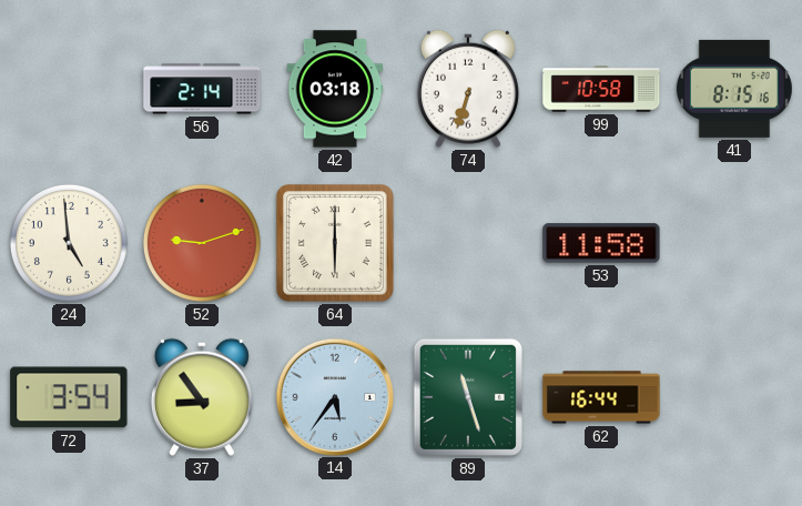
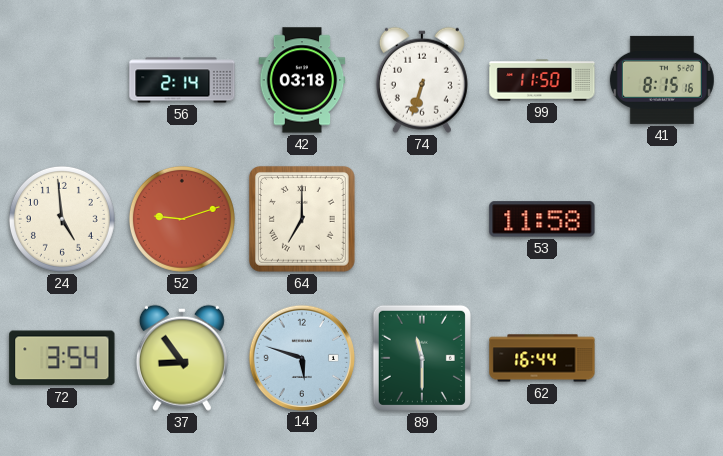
99: 10:58 -> 11:50 (542, 80)
64: 6:00 -> 7:00 (302, 219)
14: 5:36 -> 5:48 (301, 357)
89: 11:27 -> 11:30 (422, 358)
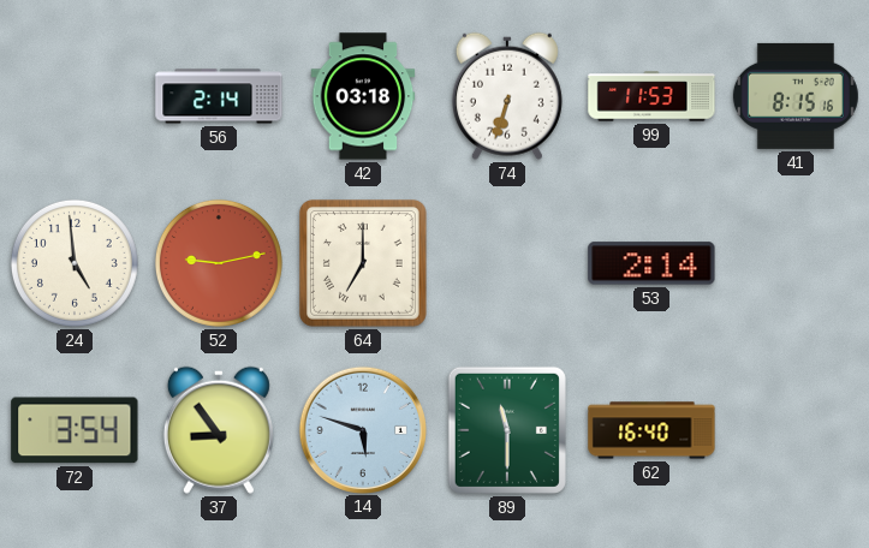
99: 11:50 -> 11:53 (651, 96)
52: 9:12 -> 9:13 (219, 263)
53: 11:58 -> 2:14 (651, 263)
62: 16:44 -> 16:40 (651, 430)
